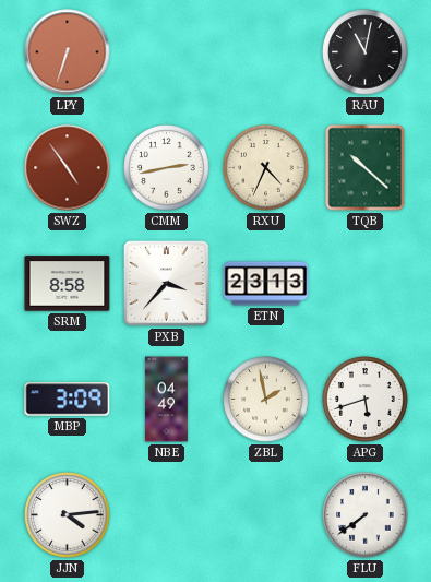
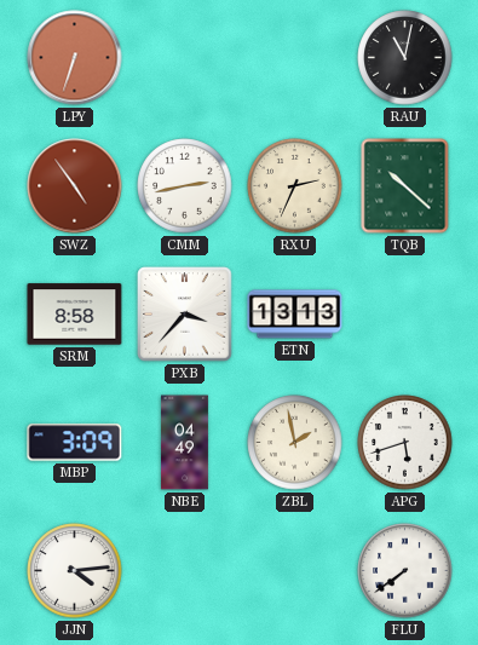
RXU: 4:34 -> 2:34 (295, 186)
ETN: 23:13 -> 13:13 (295, 315)
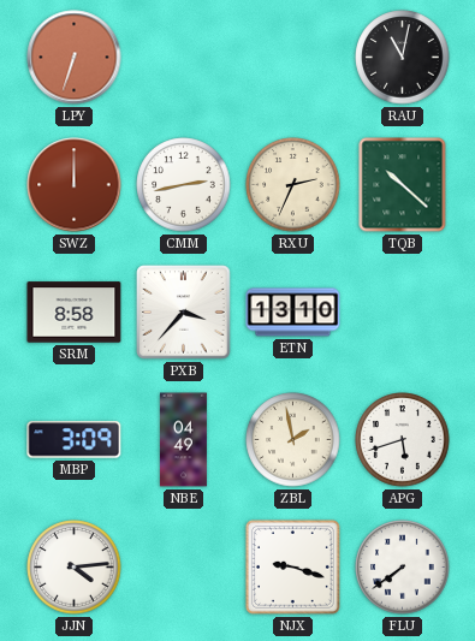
SWZ: 4:54 -> 12:00 (75, 185)
ETN: 13:13 -> 13:10 (293, 313)
NJX: none -> 9:18 (292, 566)
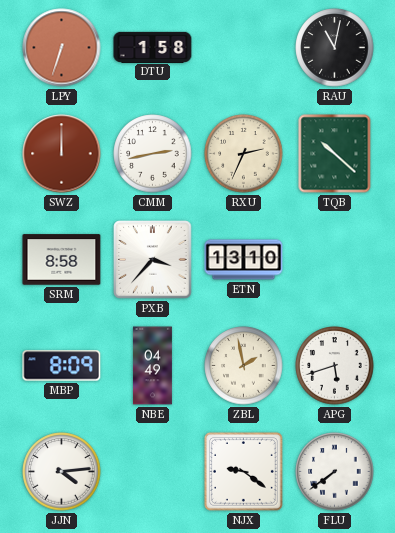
DTU: none -> 1:58 (153, 47)
MBP: 3:09 -> 8:09 (62, 366)
NJX: 9:18 -> 9:21 (243, 471)
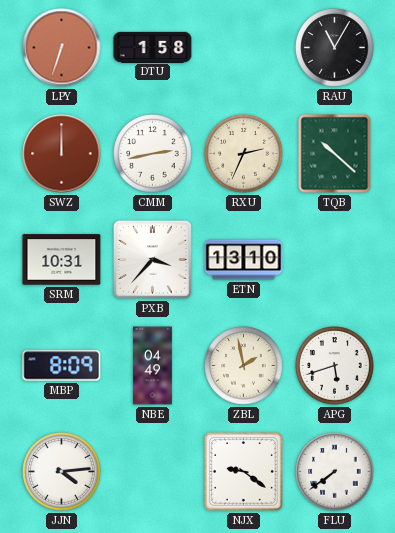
RAU: 11:02 -> 11:05 (335, 48)
SRM: 8:58 -> 10:31 (62, 260)
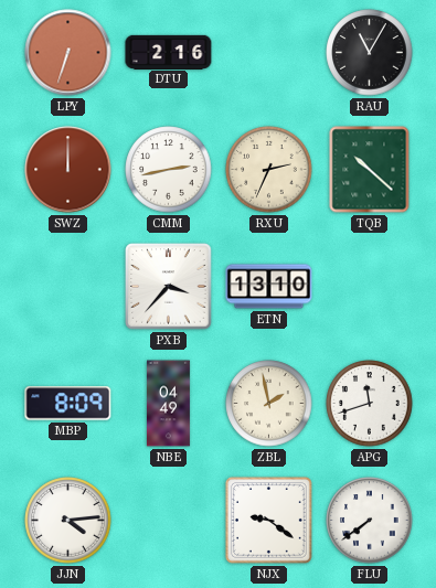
DTU: 1:58 -> 2:16 (169, 52)
SRM: 10:31 -> none (62, 260)
APG: 5:42 -> 11:42 (370, 404)
